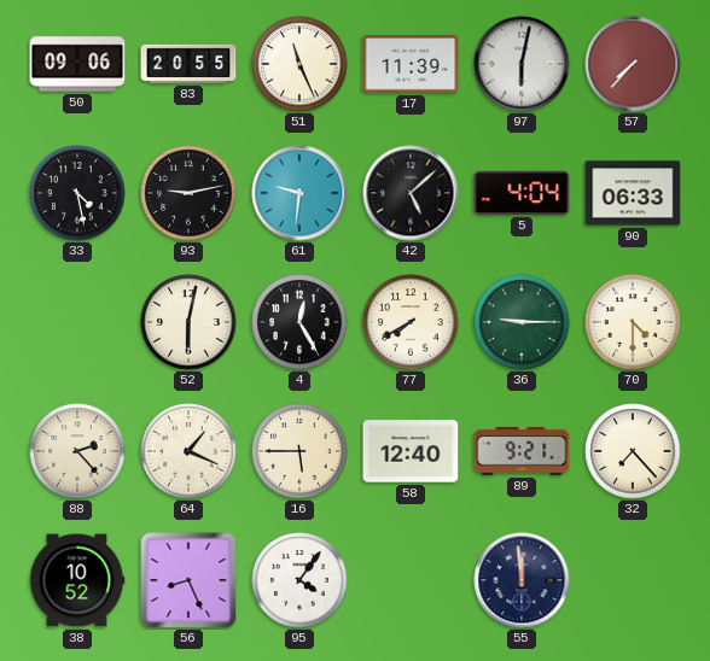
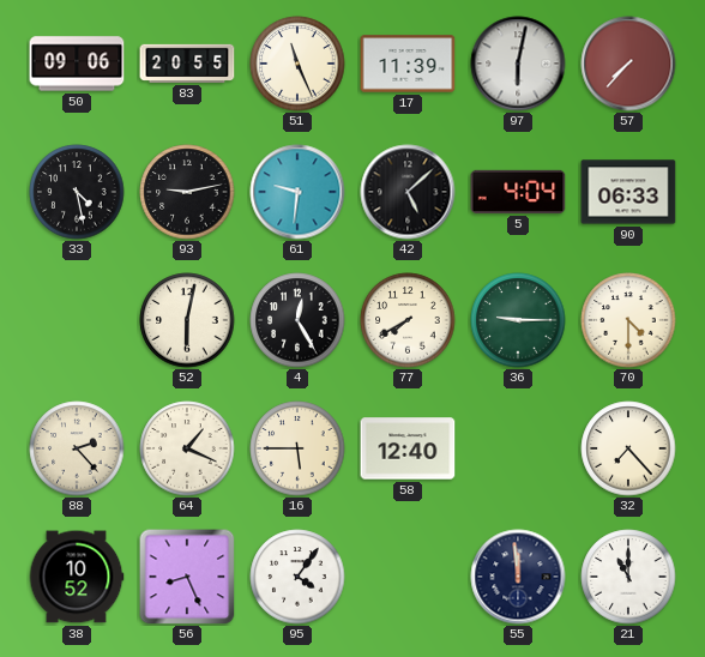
89: 9:21 -> none (522, 451)
21: none -> 11:00 (628, 577)
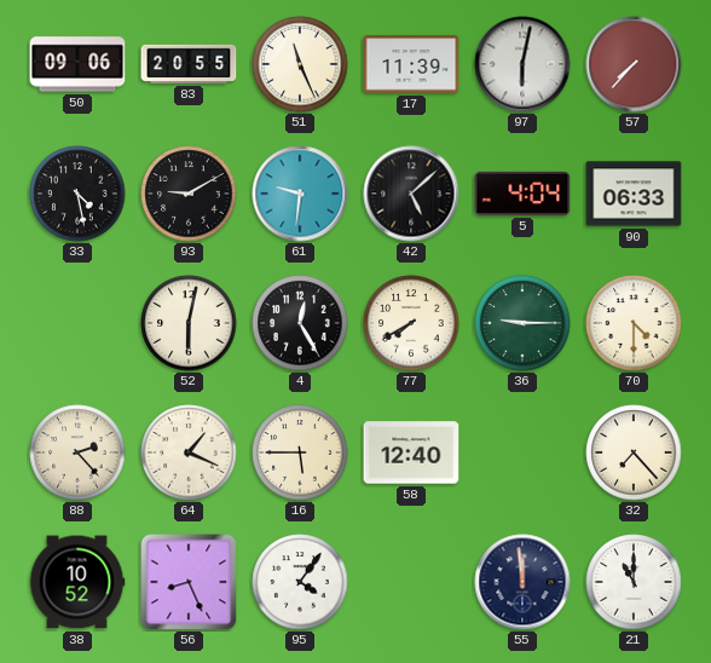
93: 9:13 -> 9:10 (189, 194)
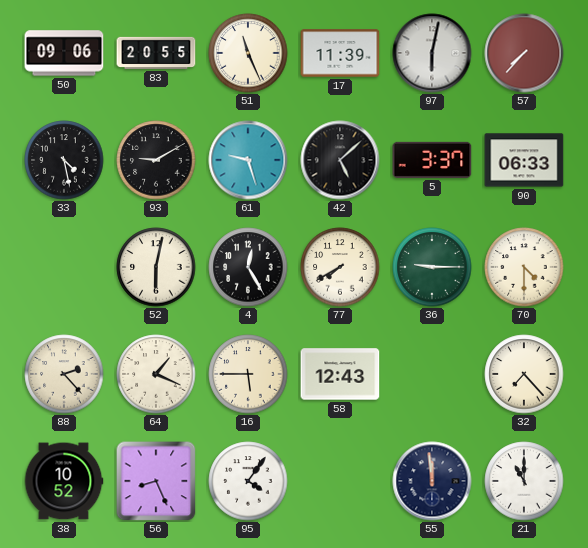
61: 9:31 -> 9:27 (248, 160)
5: 4:04 -> 3:37 (432, 160)
58: 12:40 -> 12:43 (340, 374)
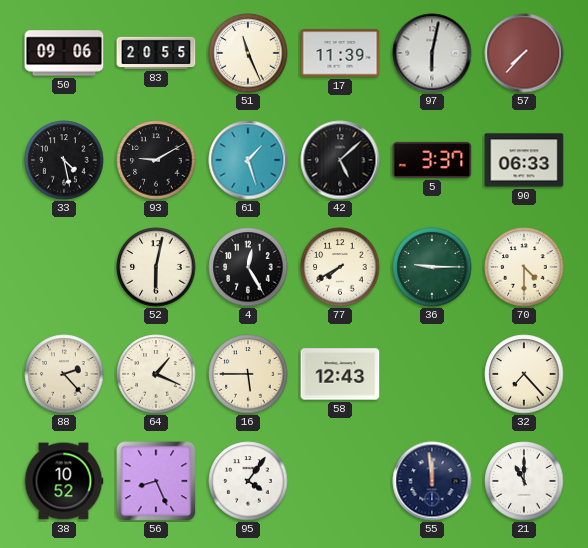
61: 9:27 -> 1:27 (248, 160)
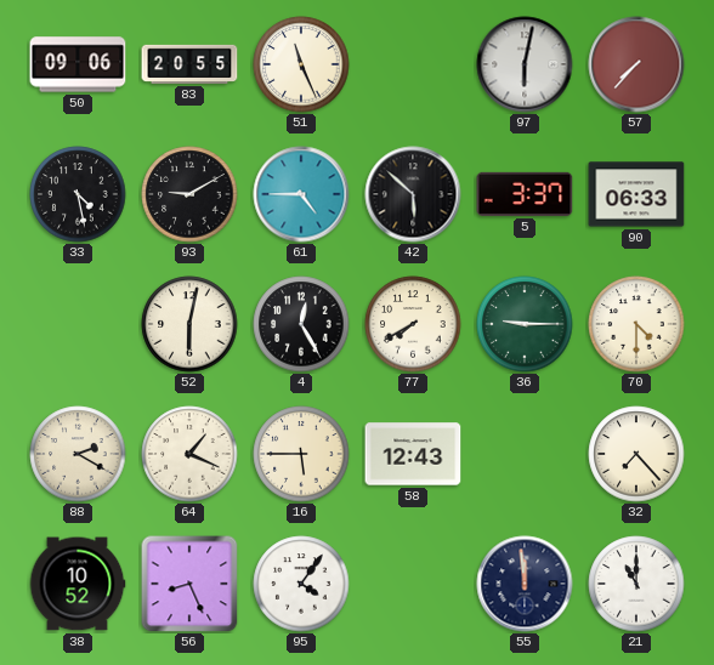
17: 11:39 -> none (340, 53)
61: 1:27 -> 4:45 (301, 194)
42: 5:08 -> 5:52 (413, 194)
88: 2:23 -> 2:20 (78, 454)
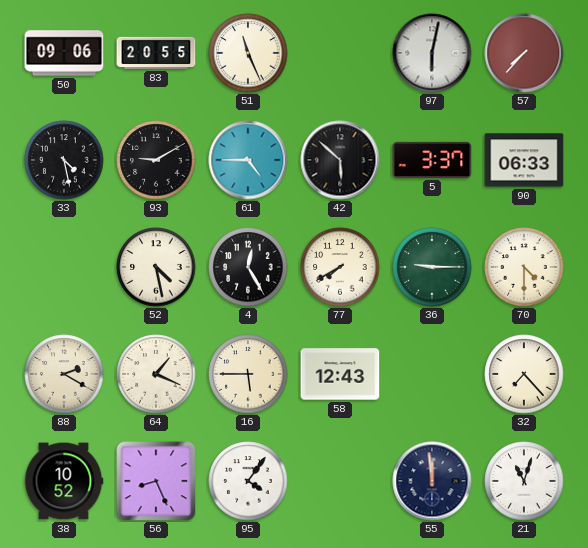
52: 6:02 -> 4:28 (156, 267)
21: 11:00 -> 11:03 (524, 481)
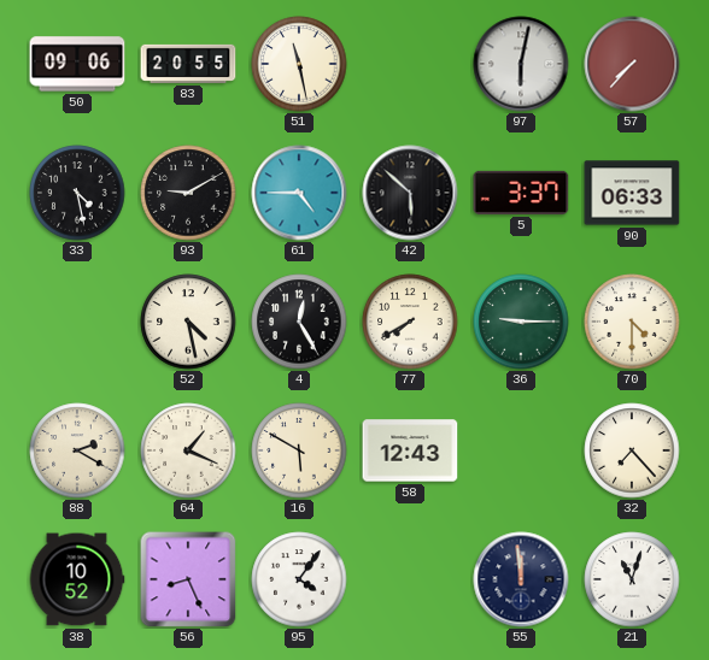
51: 11:26 -> 11:28 (299, 64)
16: 5:45 -> 5:50 (299, 450)
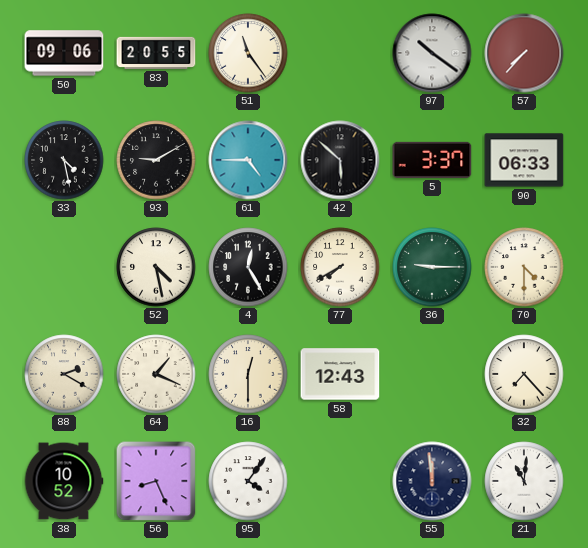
51: 11:28 -> 11:24 (248, 53)
97: 6:02 -> 10:21 (432, 53)
16: 5:50 -> 12:30 (248, 374)
21: 11:03 -> 11:01 (524, 481)
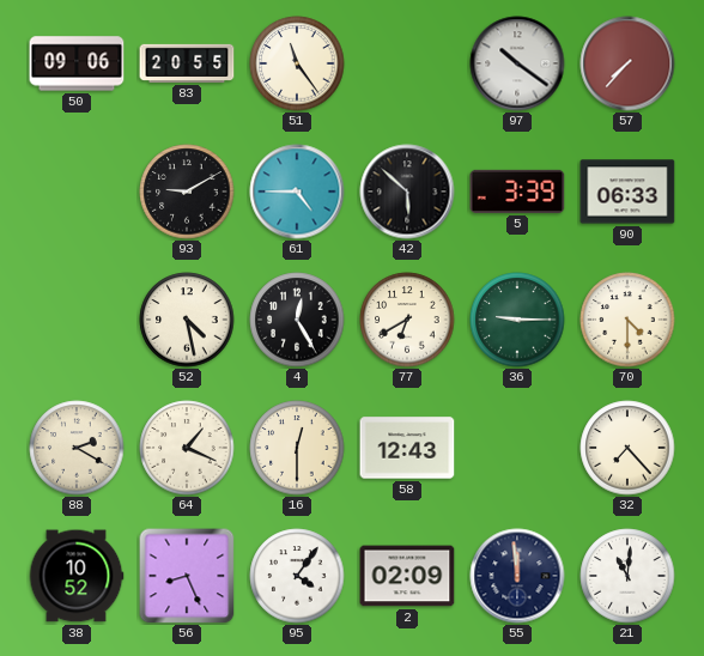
33: 4:28 -> none (64, 160)
5: 3:37 -> 3:39 (517, 192)
77: 7:40 -> 6:40 (407, 320)
2: none -> 02:09 (407, 576)
